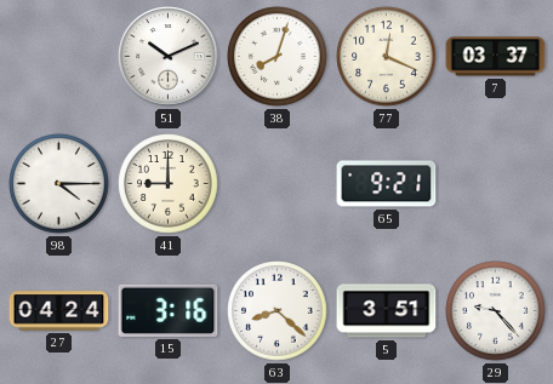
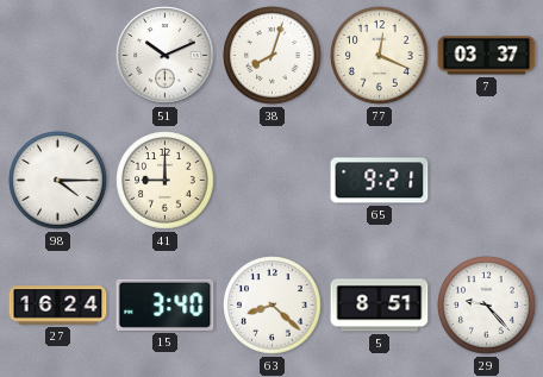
27: 04:24 -> 16:24 (58, 306)
15: 3:16 -> 3:40 (166, 304)
5: 3:51 -> 8:51 (380, 306)
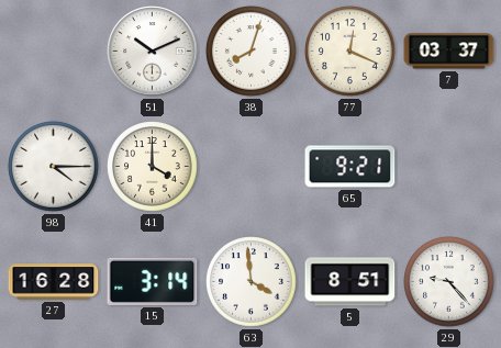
41: 9:00 -> 4:00 (153, 167)
27: 16:24 -> 16:28 (54, 282)
15: 3:40 -> 3:14 (153, 281)
63: 8:22 -> 3:59 (252, 282)
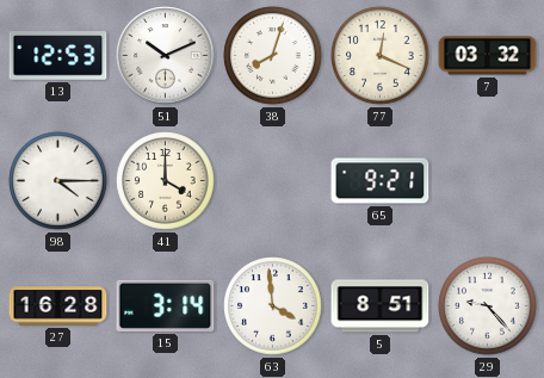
13: none -> 12:53 (58, 56)
7: 03:37 -> 03:32 (488, 56)
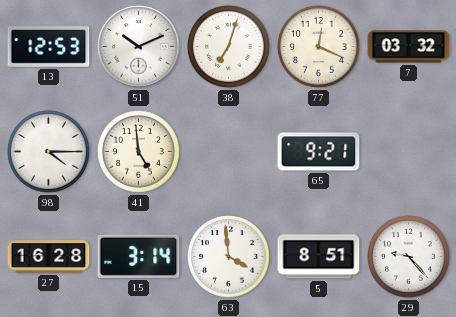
38: 8:03 -> 7:03 (229, 47)
41: 4:00 -> 4:59 (139, 152)
